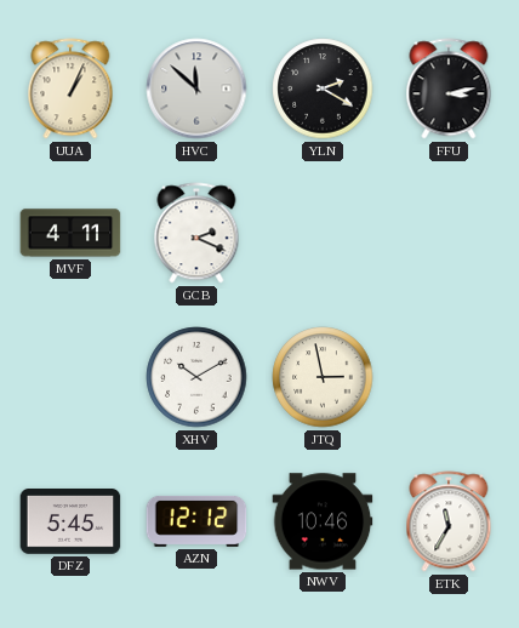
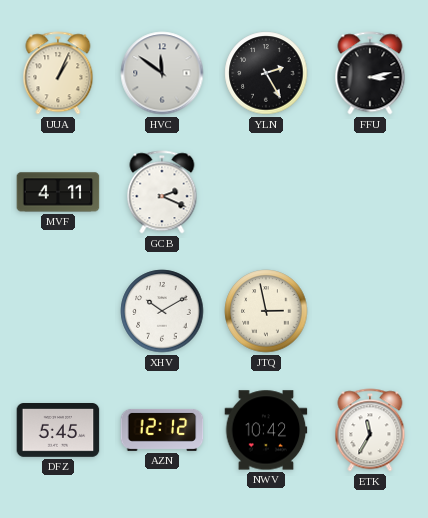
HVC: 11:52 -> 11:51 (162, 73)
YLN: 2:20 -> 2:25 (266, 73)
NWV: 10:46 -> 10:42 (266, 430)
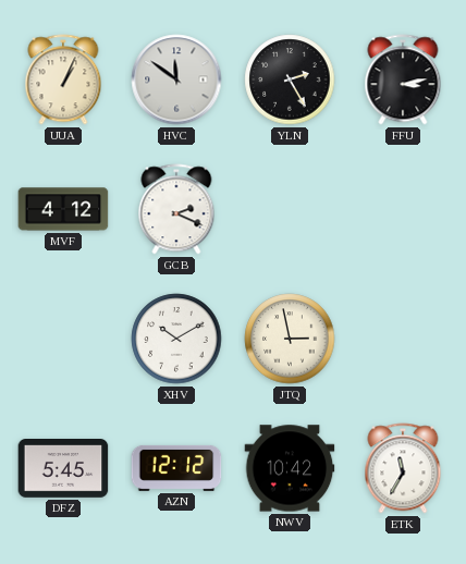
MVF: 4:11 -> 4:12 (63, 209)
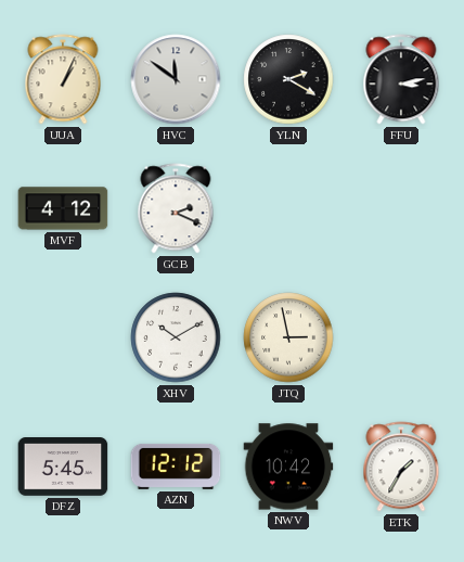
YLN: 2:25 -> 2:20 (288, 79)
ETK: 11:35 -> 1:35 (401, 467)
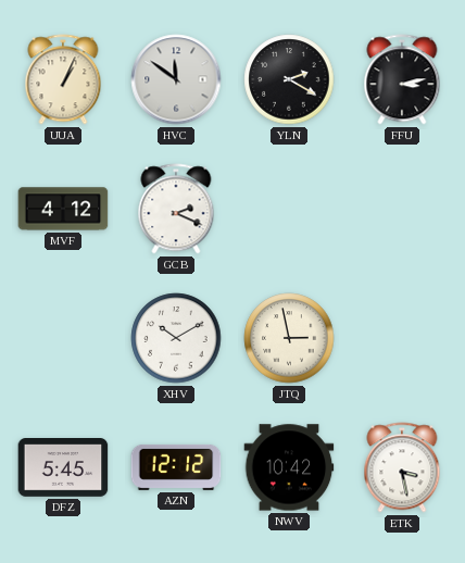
ETK: 1:35 -> 3:28 (402, 467)
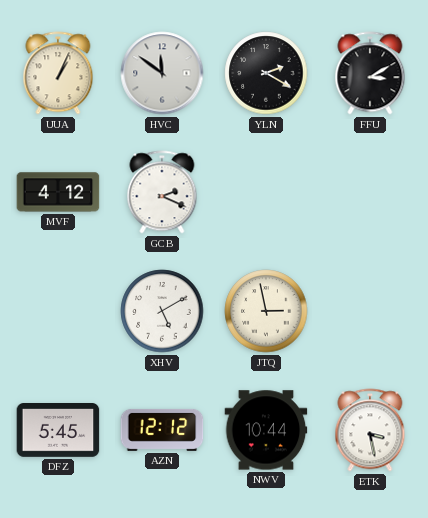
FFU: 3:13 -> 3:10 (370, 73)
XHV: 10:10 -> 5:10 (162, 311)
NWV: 10:42 -> 10:44 (266, 430)
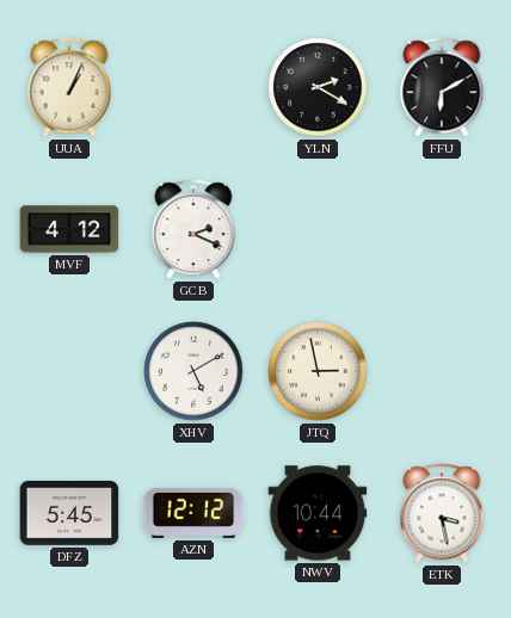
HVC: 11:51 -> none (162, 73)
FFU: 3:10 -> 6:10 (442, 87)
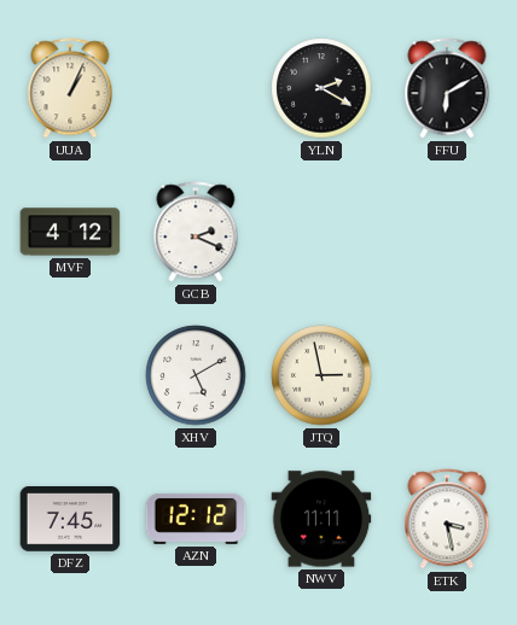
DFZ: 5:45 -> 7:45 (70, 520)
NWV: 10:44 -> 11:11 (321, 519)
